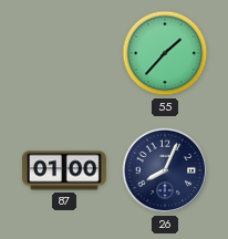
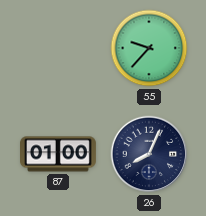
55: 1:37 -> 9:37 (149, 48)
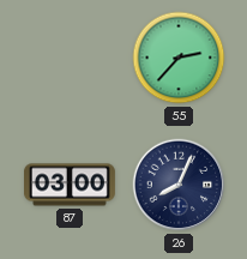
55: 9:37 -> 2:37 (179, 58)
87: 01:00 -> 03:00 (71, 185)
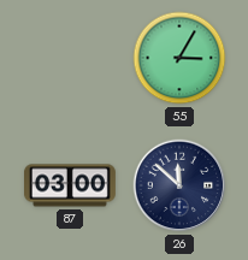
55: 2:37 -> 3:05 (179, 58)
26: 8:04 -> 11:52 (179, 185)
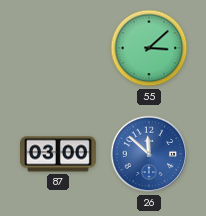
55: 3:05 -> 3:08 (149, 48)
26 dial: navy -> blue (149, 154)
